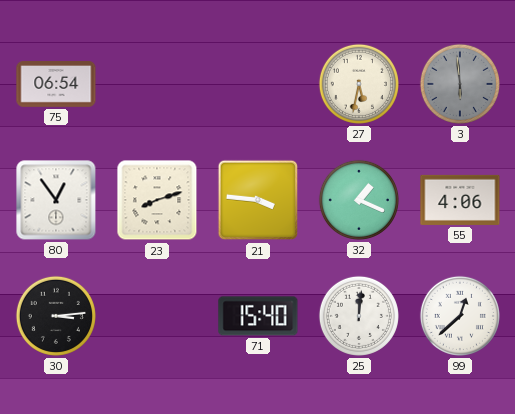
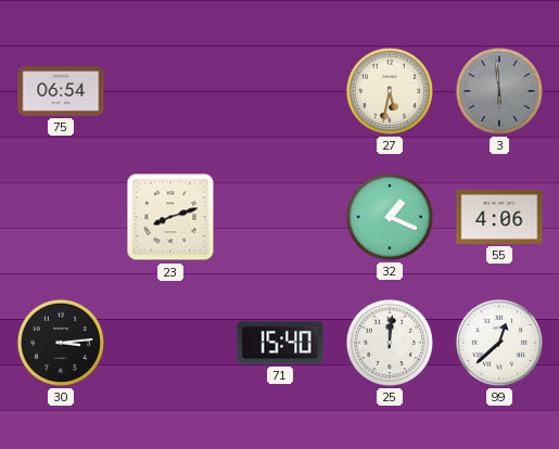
80: 12:54 -> none (56, 200)
21: 3:46 -> none (258, 200)
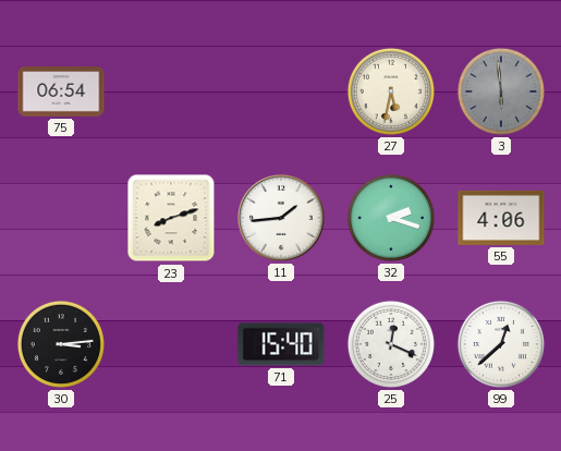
11: none -> 1:44 (281, 218)
32: 1:19 -> 2:18 (391, 218)
25: 12:01 -> 12:19 (391, 344)
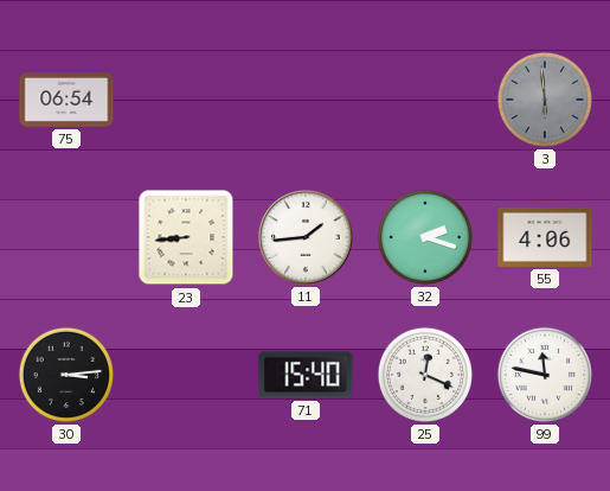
27: 5:32 -> none (391, 92)
23: 8:12 -> 8:44 (186, 237)
99: 12:38 -> 11:47 (545, 375)
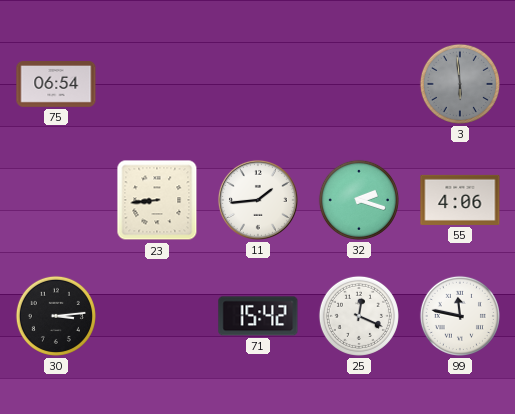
71: 15:40 -> 15:42 (258, 316)
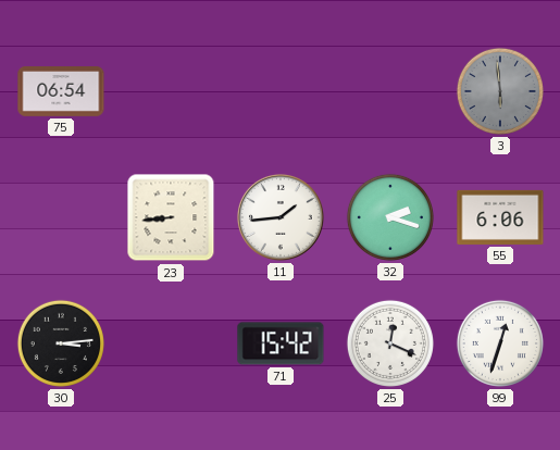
55: 4:06 -> 6:06 (500, 217)
99: 11:47 -> 12:33 (500, 343)
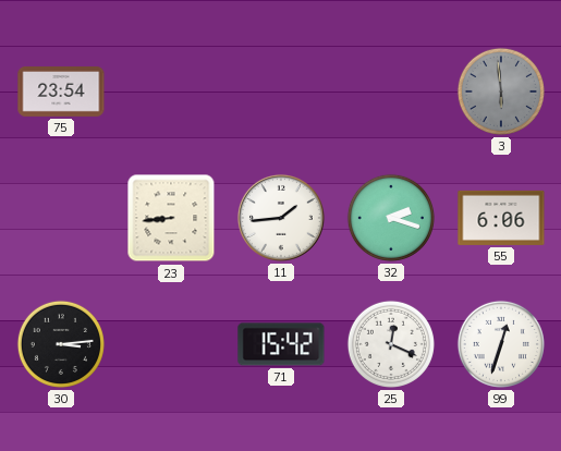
75: 06:54 -> 23:54 (61, 93)
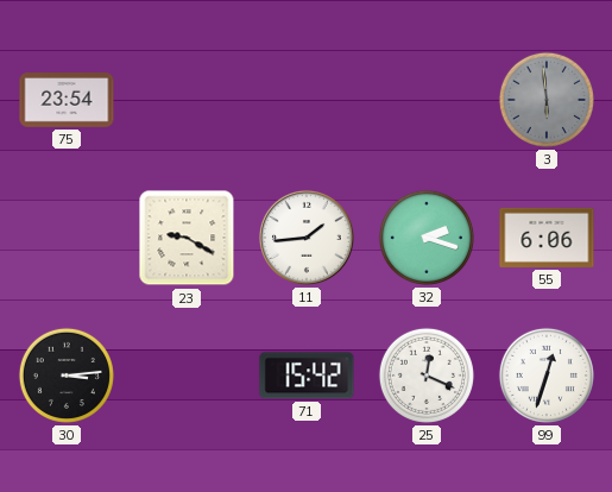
23: 8:44 -> 9:20 (187, 238)
